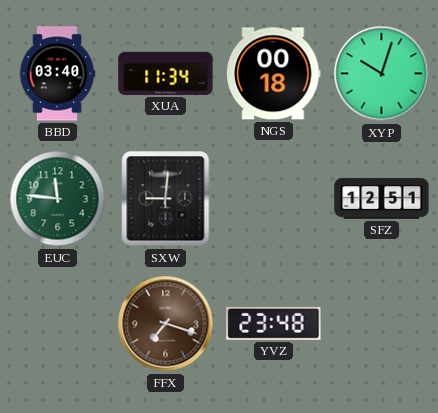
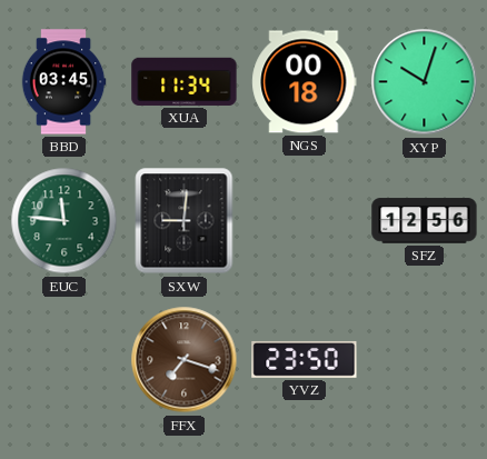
BBD: 03:40 -> 03:45 (63, 82)
SFZ: 12:51 -> 12:56 (425, 221)
YVZ: 23:48 -> 23:50 (305, 359)
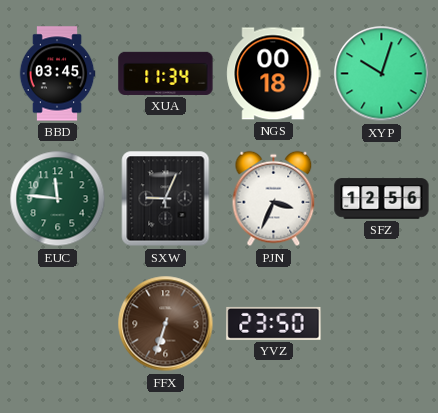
SXW: 9:01 -> 9:04 (166, 199)
PJN: none -> 3:34 (274, 199)
FFX: 7:18 -> 6:33 (166, 324)
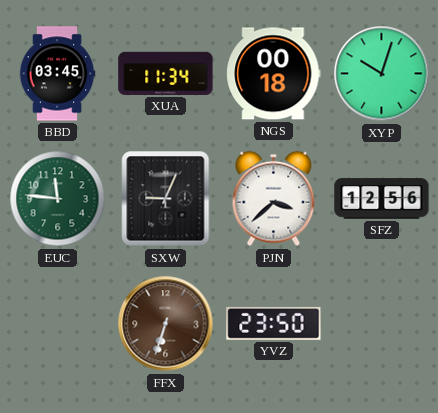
PJN: 3:34 -> 3:38 (274, 199)
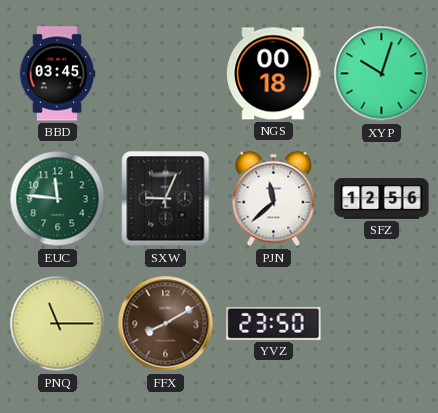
XUA: 11:34 -> none (166, 73)
PJN: 3:38 -> 11:38 (274, 199)
PNQ: none -> 11:15 (58, 324)
FFX: 6:33 -> 8:10 (166, 324)
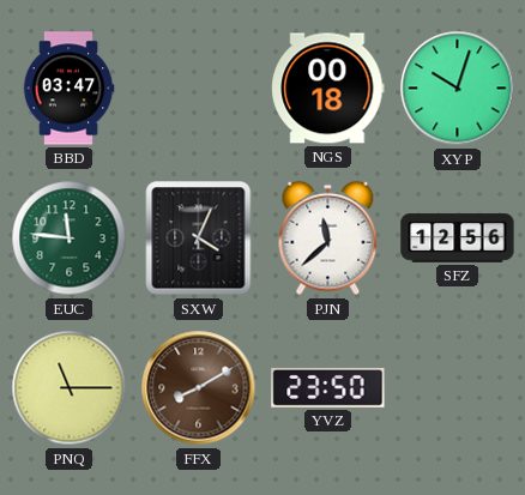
BBD: 03:45 -> 03:47 (68, 89)
SXW: 9:04 -> 4:04 (199, 239)
